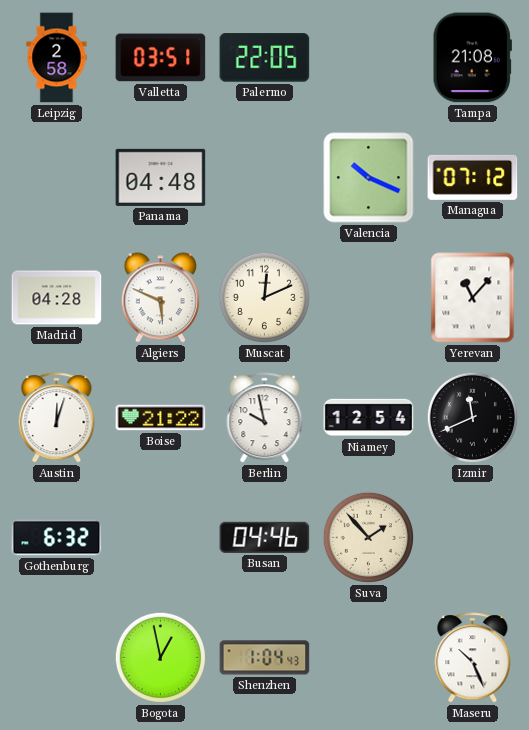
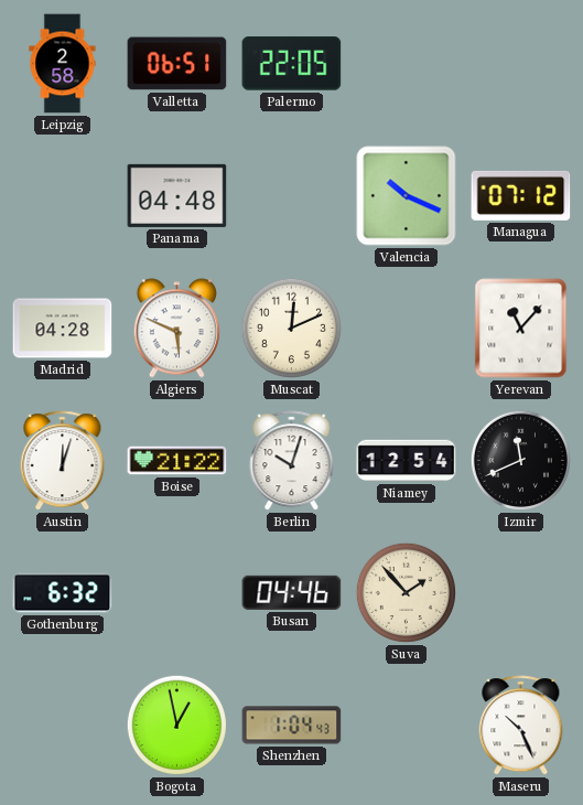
Valletta: 03:51 -> 06:51 (177, 64)
Tampa: 21:08 -> none (472, 58)
Berlin: 9:58 -> 10:03 (292, 461)
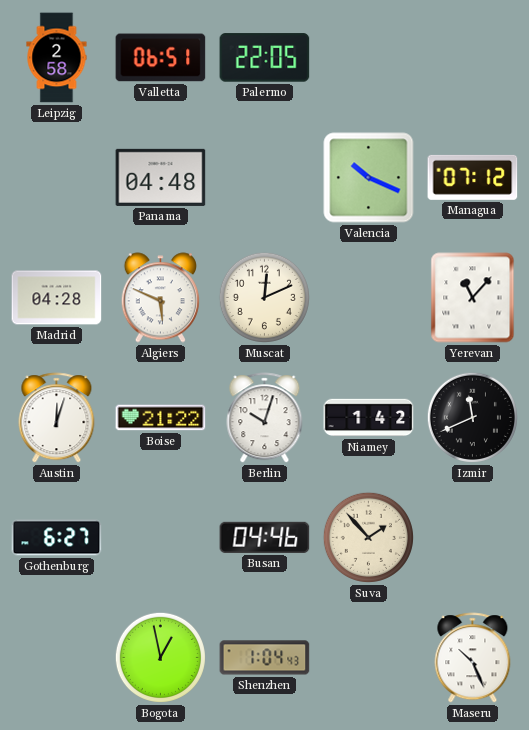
Niamey: 12:54 -> 1:42 (369, 418)
Gothenburg: 6:32 -> 6:27 (57, 538)
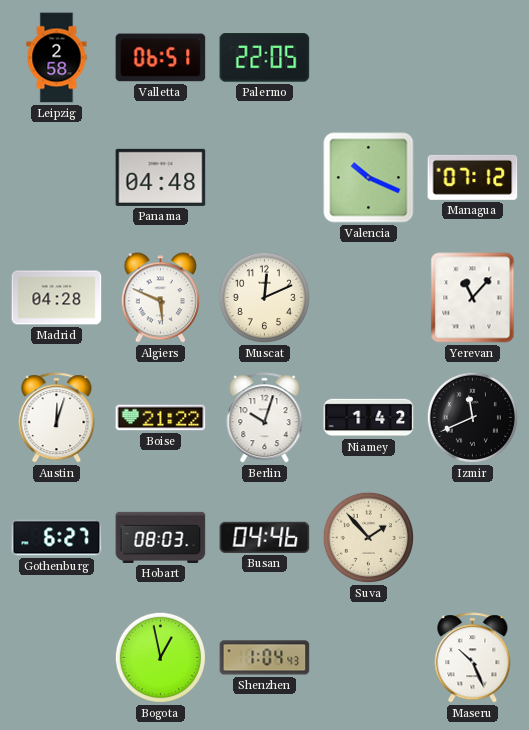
Hobart: none -> 08:03 (161, 537)
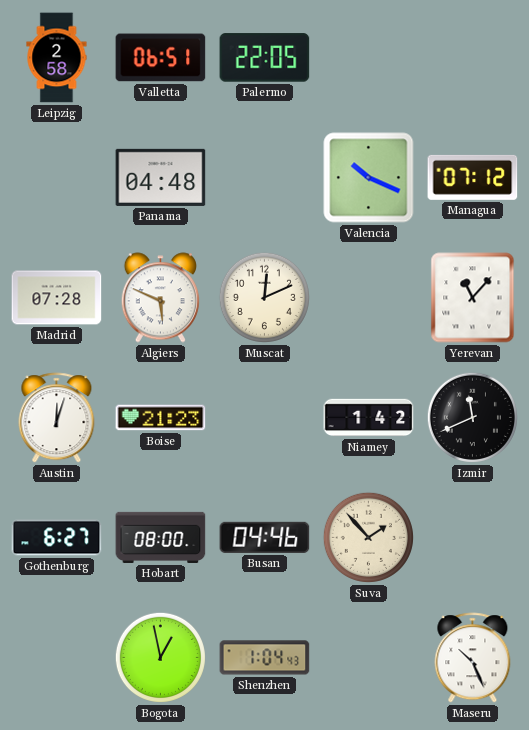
Madrid: 04:28 -> 07:28 (57, 298)
Boise: 21:22 -> 21:23 (161, 418)
Berlin: 10:03 -> none (265, 418)
Hobart: 08:03 -> 08:00 (161, 537)
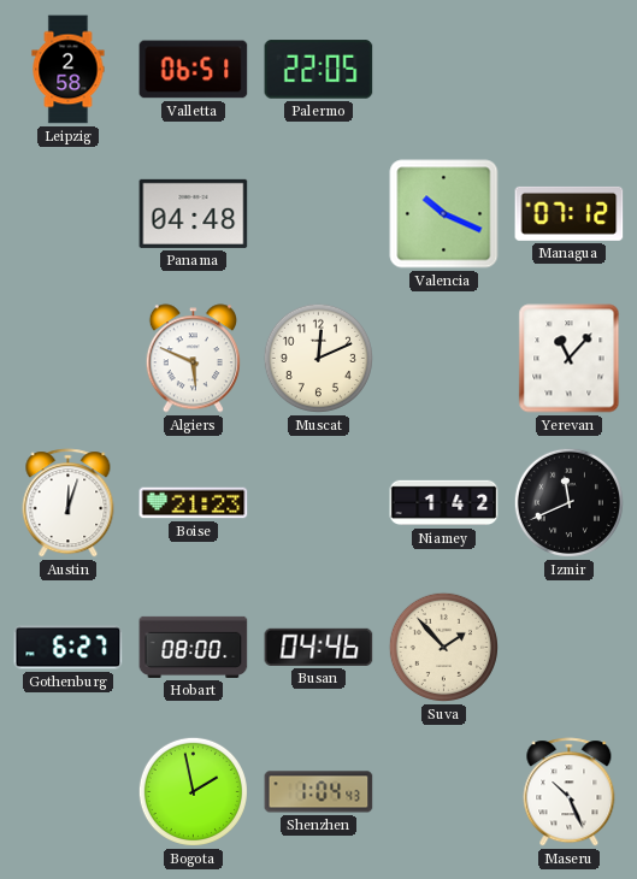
Madrid: 07:28 -> none (57, 298)
Bogota: 12:58 -> 1:58 (193, 791)
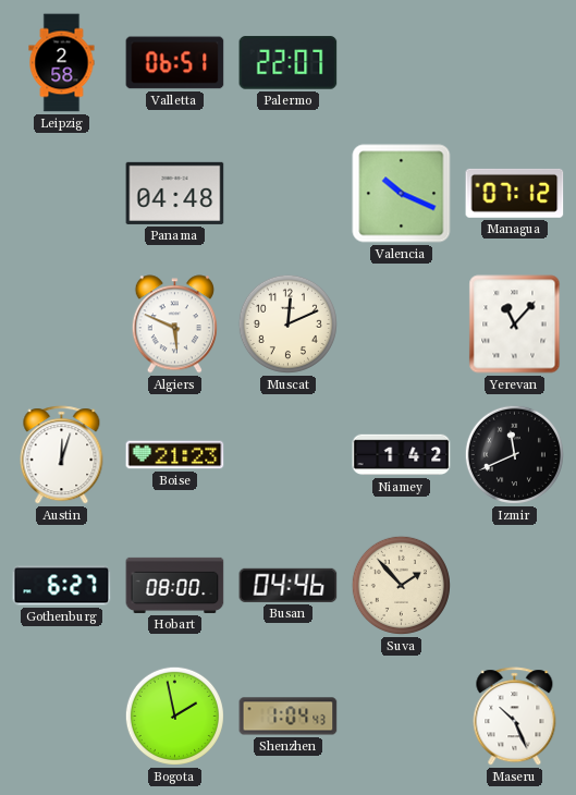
Palermo: 22:05 -> 22:07 (289, 63)
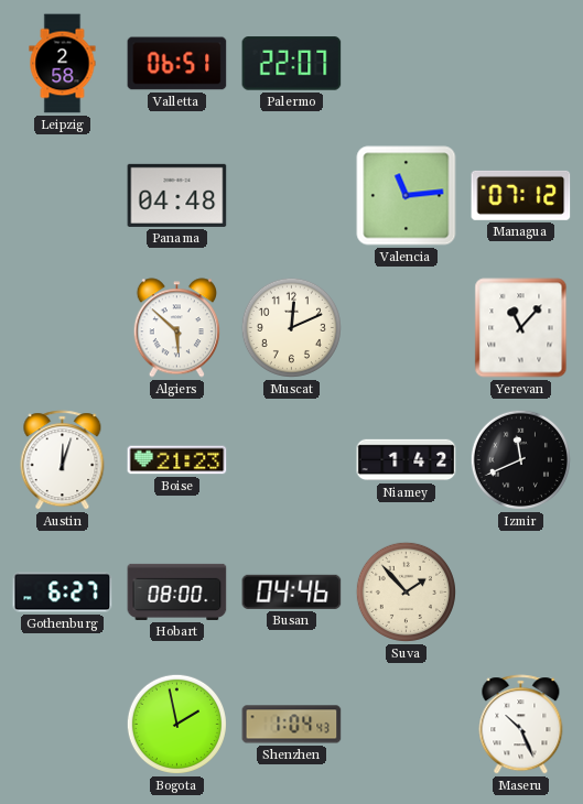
Valencia: 10:19 -> 11:14 (407, 196)
Algiers: 5:49 -> 5:52 (176, 328)
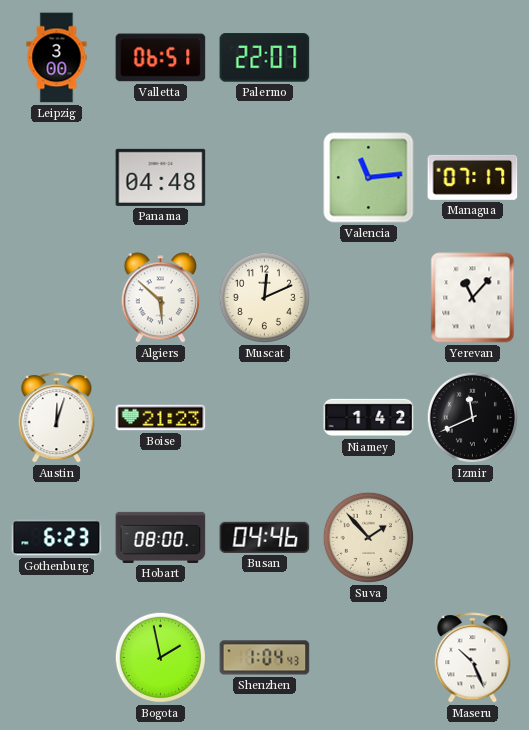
Leipzig: 2:58 -> 3:00 (57, 58)
Managua: 07:12 -> 07:17 (473, 177)
Gothenburg: 6:27 -> 6:23 (57, 538)
